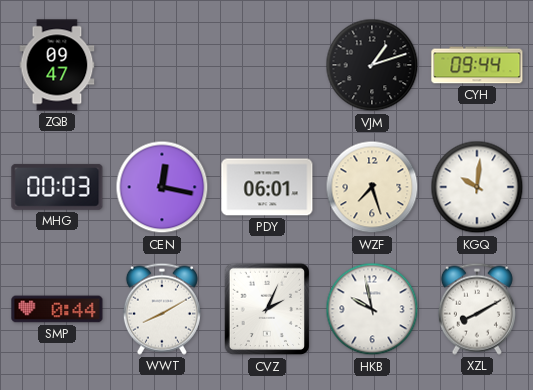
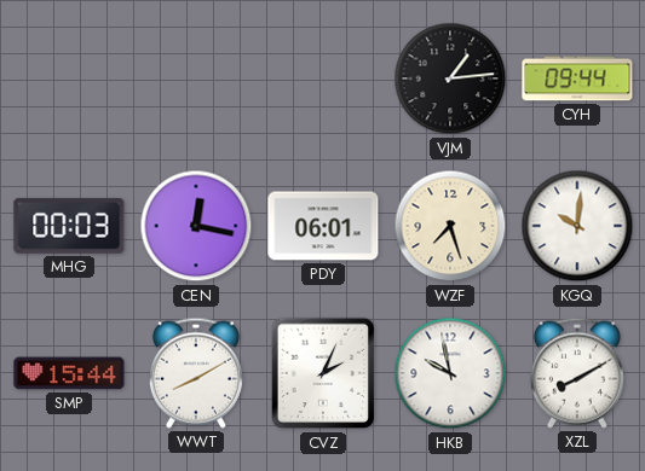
ZQB: 09:47 -> none (57, 65)
VJM: 1:12 -> 1:14 (450, 78)
SMP: 0:44 -> 15:44 (69, 373)
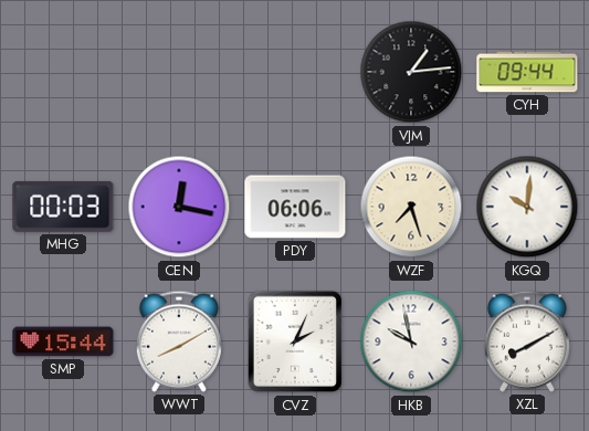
PDY: 06:01 -> 06:06 (295, 207)
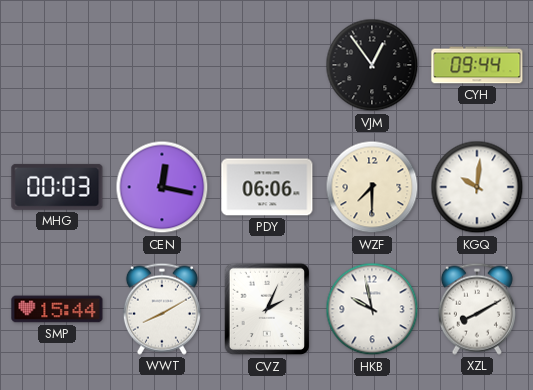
VJM: 1:14 -> 12:54 (372, 65)
WZF: 7:27 -> 7:30 (372, 187)
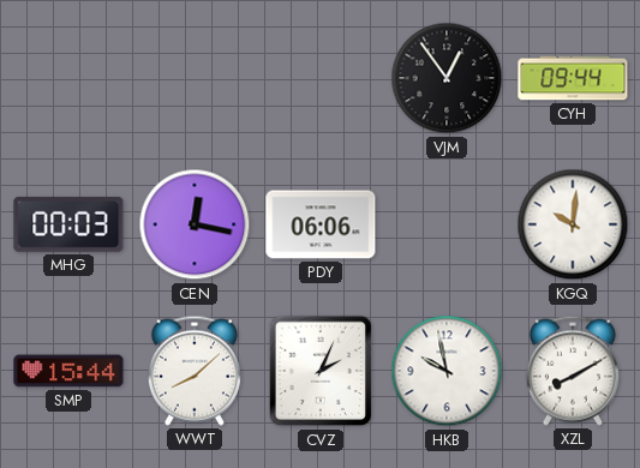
WZF: 7:30 -> none (372, 187)
WWT: 8:10 -> 8:08 (195, 371)
